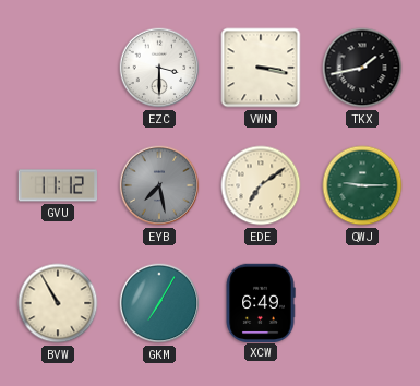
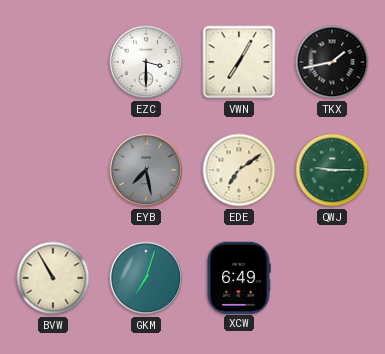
VWN: 3:17 -> 7:05 (239, 62)
GVU: 11:12 -> none (57, 185)
GKM: 7:05 -> 7:03 (146, 278)
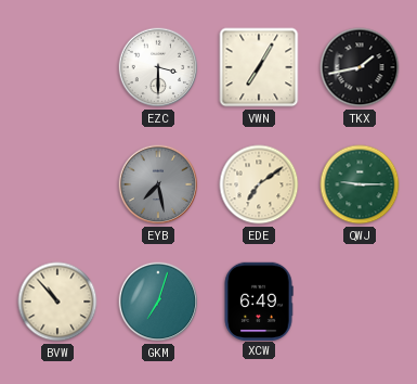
BVW: 10:55 -> 10:53 (57, 302)
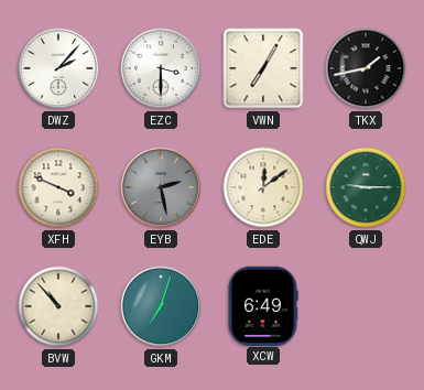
DWZ: none -> 2:07 (58, 68)
XFH: none -> 3:49 (58, 187)
EYB: 7:28 -> 2:28 (161, 187)
EDE: 7:09 -> 12:09 (263, 187)
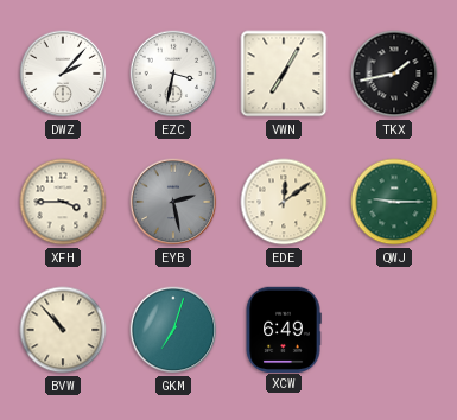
EZC: 3:30 -> 3:32 (173, 74)
XFH: 3:49 -> 3:45 (63, 202)
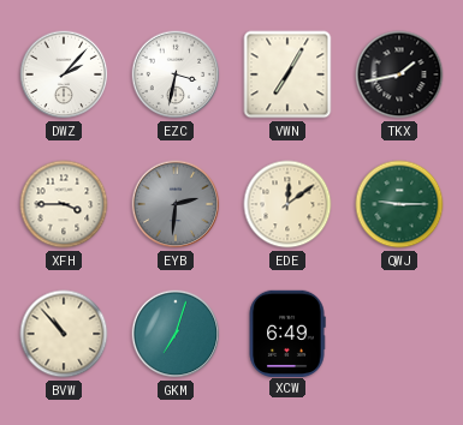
EYB: 2:28 -> 2:31 (176, 204)
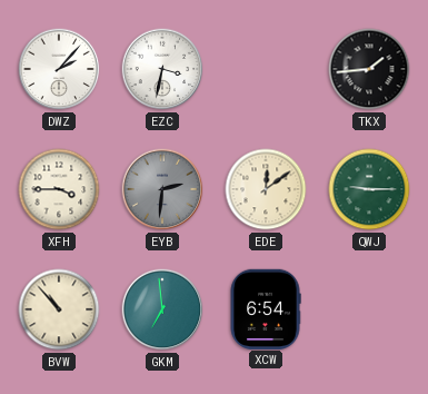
VWN: 7:05 -> none (287, 74)
TKX: 1:43 -> 1:44 (369, 69)
GKM: 7:03 -> 6:59 (162, 309)
XCW: 6:49 -> 6:54 (266, 308)
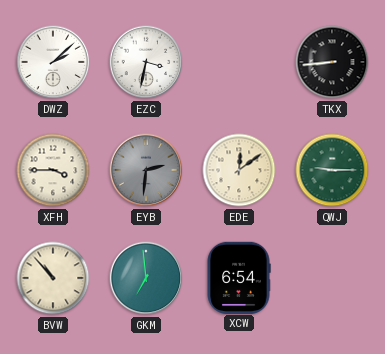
DWZ: 2:07 -> 2:08 (53, 62)
TKX: 1:44 -> 8:44 (332, 62)
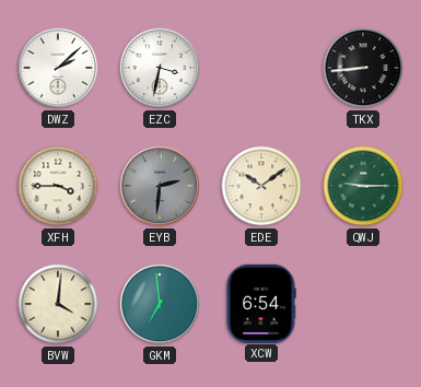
EDE: 12:09 -> 10:09 (261, 186)
BVW: 10:53 -> 4:01 (58, 304)
